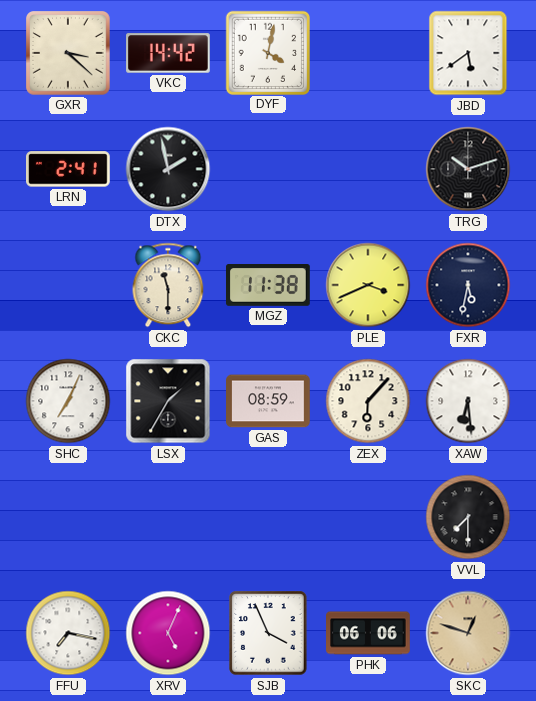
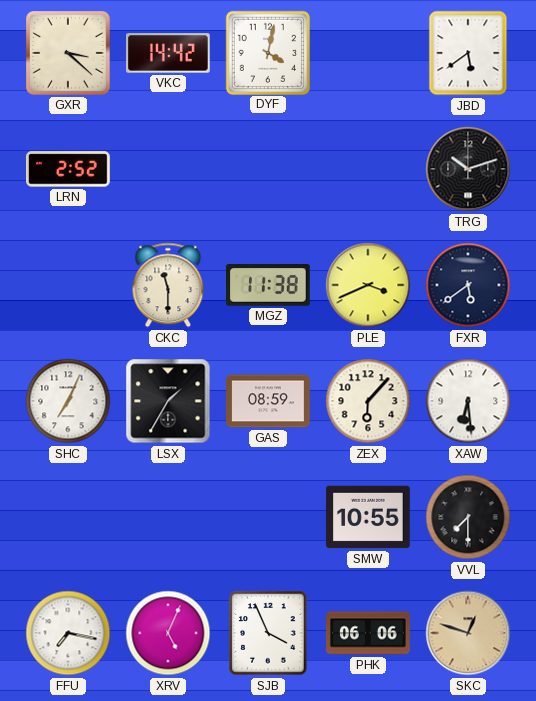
LRN: 2:41 -> 2:52 (69, 169)
DTX: 1:58 -> none (168, 169)
FXR: 5:32 -> 5:39 (468, 285)
SMW: none -> 10:55 (369, 517)
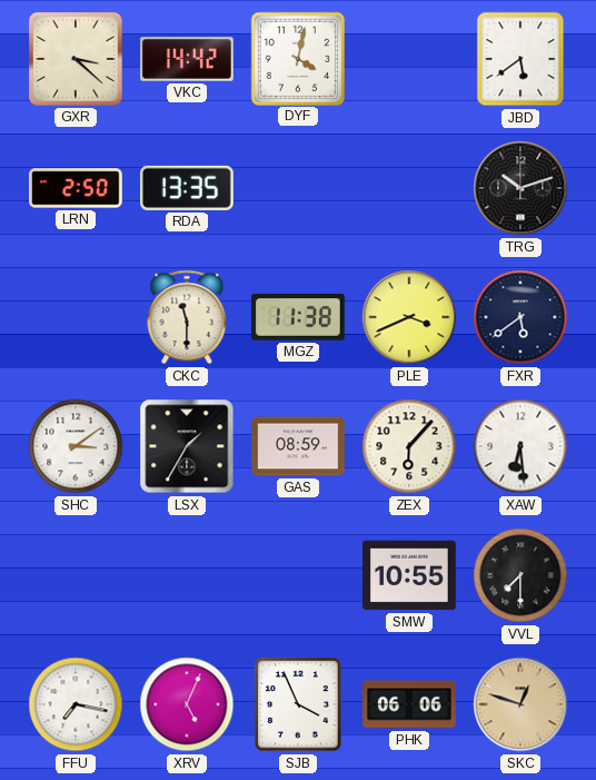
LRN: 2:52 -> 2:50 (77, 188)
RDA: none -> 13:35 (188, 188)
SHC: 7:04 -> 3:09 (76, 446)
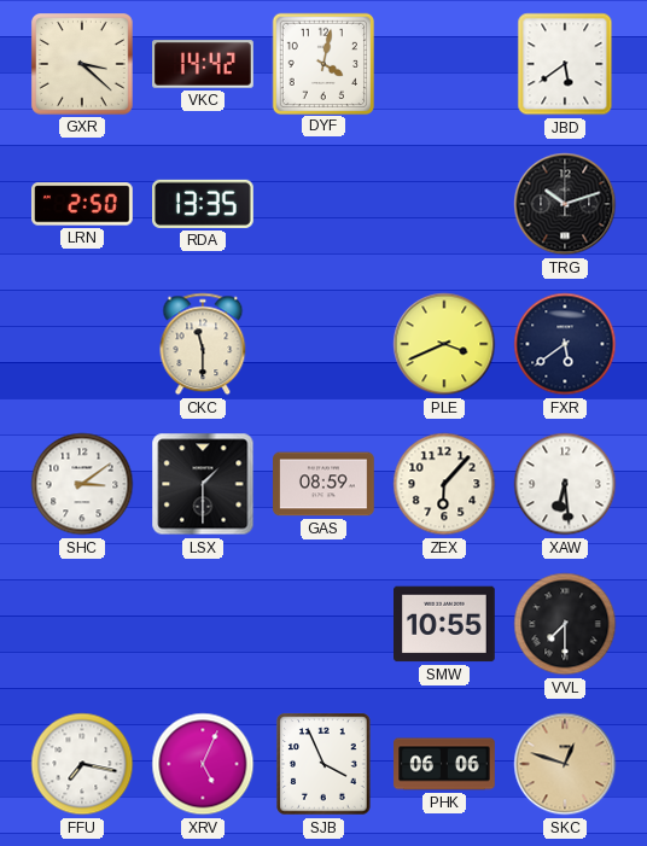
MGZ: 11:38 -> none (299, 318)
LSX: 1:35 -> 1:30 (203, 484)
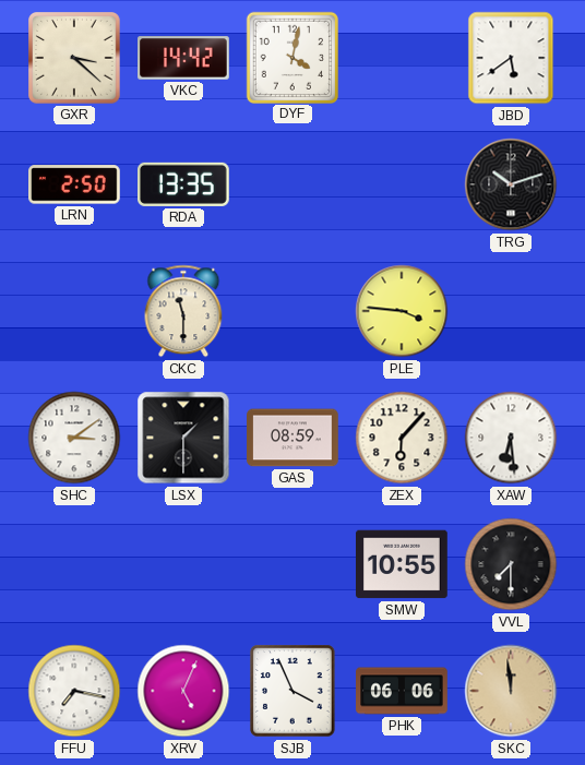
PLE: 3:41 -> 3:46 (402, 311)
FXR: 5:39 -> none (565, 344)
SKC: 12:48 -> 11:59 (511, 691)
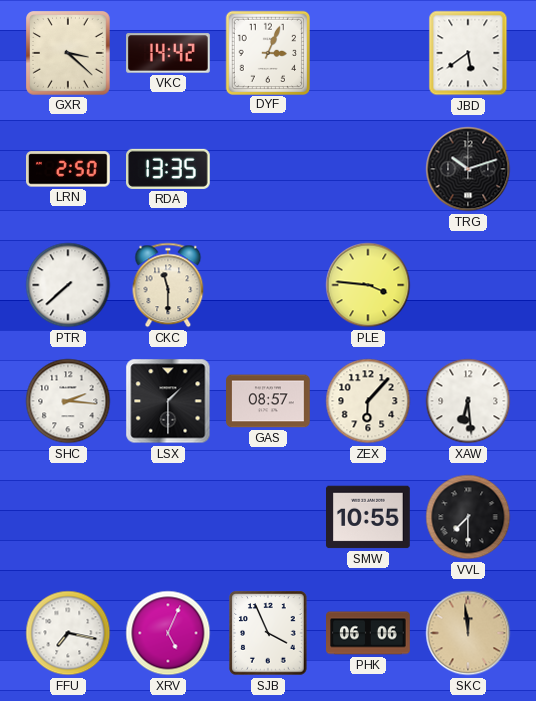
DYF: 4:02 -> 3:04 (267, 52)
PTR: none -> 7:38 (68, 285)
SHC: 3:09 -> 2:16 (68, 401)
GAS: 08:59 -> 08:57 (268, 401)
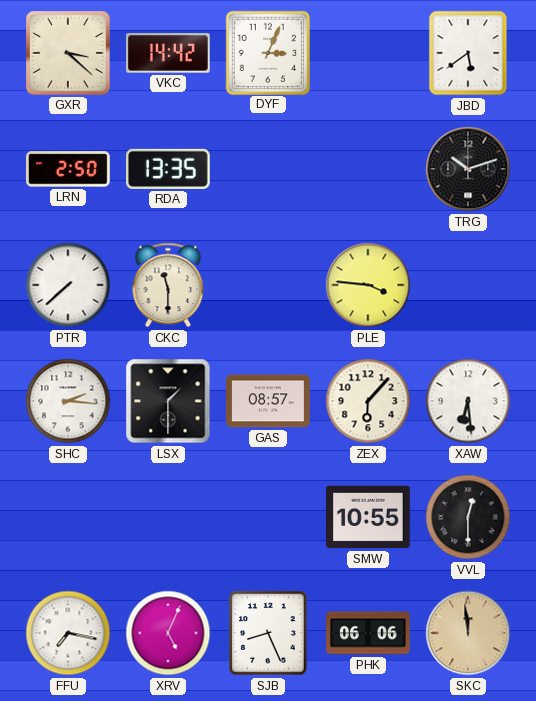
VVL: 7:30 -> 12:30 (468, 517)
SJB: 3:56 -> 8:26 (268, 633)
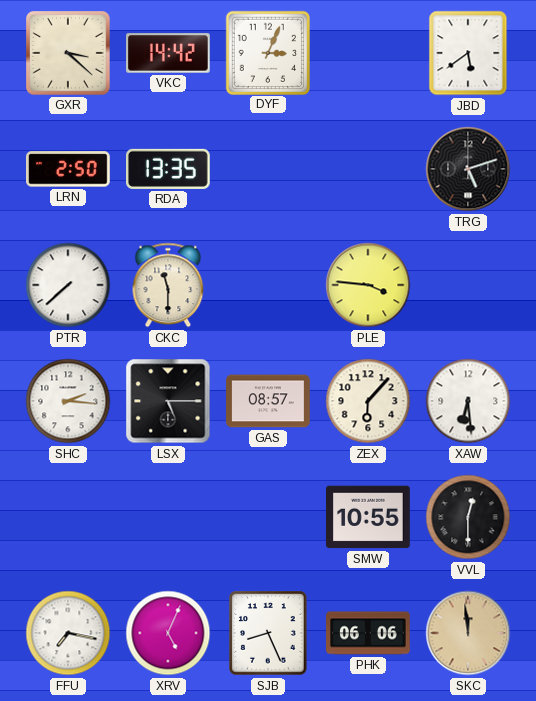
TRG: 10:12 -> 5:12 (468, 169)
LSX: 1:30 -> 5:15 (168, 401)
